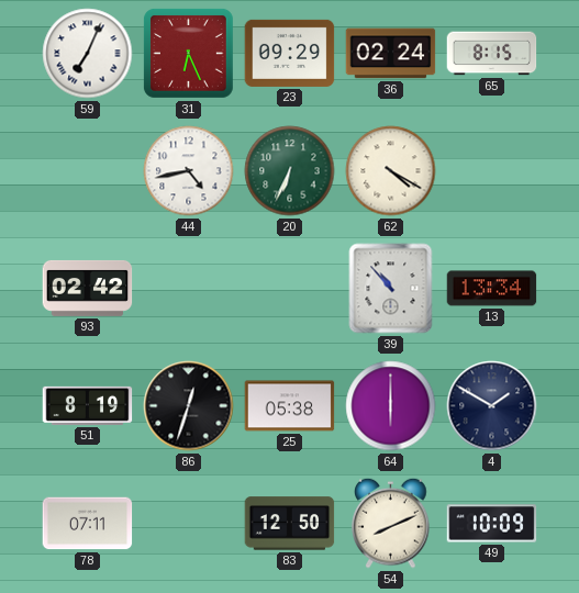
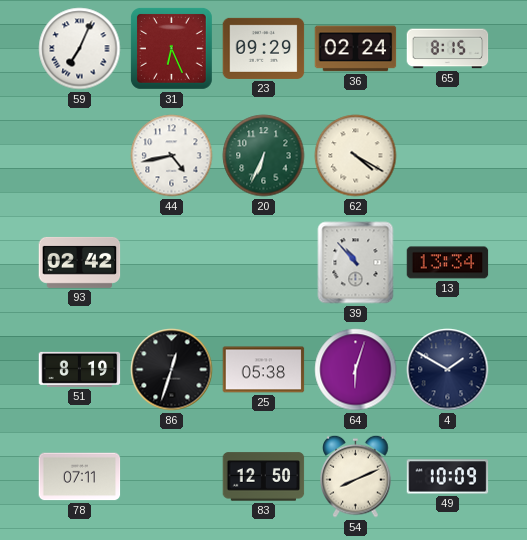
64: 6:00 -> 6:03 (356, 370)
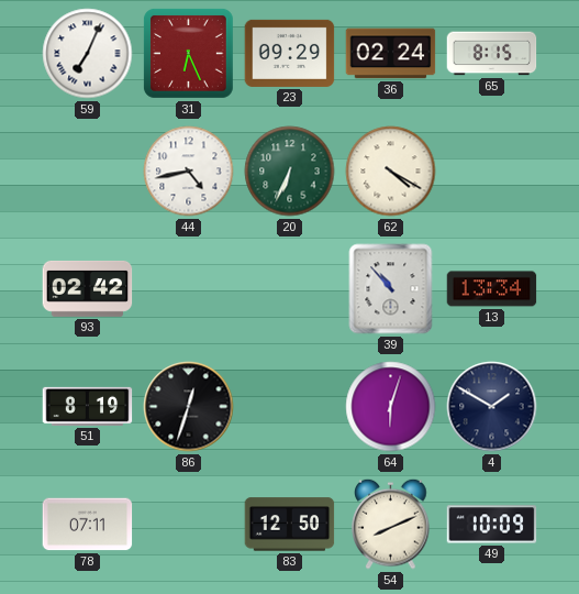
25: 05:38 -> none (264, 370)
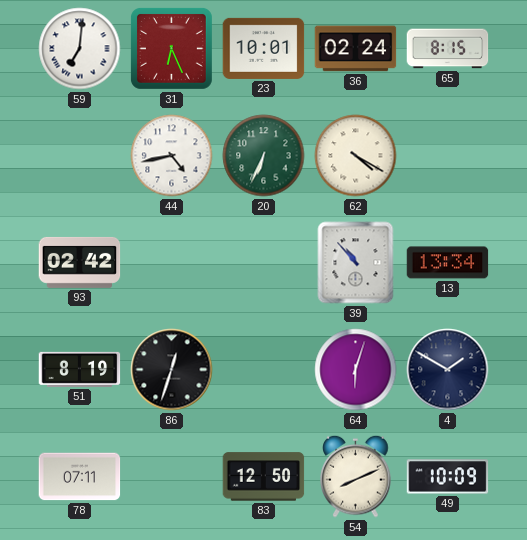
59: 7:04 -> 7:01 (80, 49)
23: 09:29 -> 10:01 (264, 48)
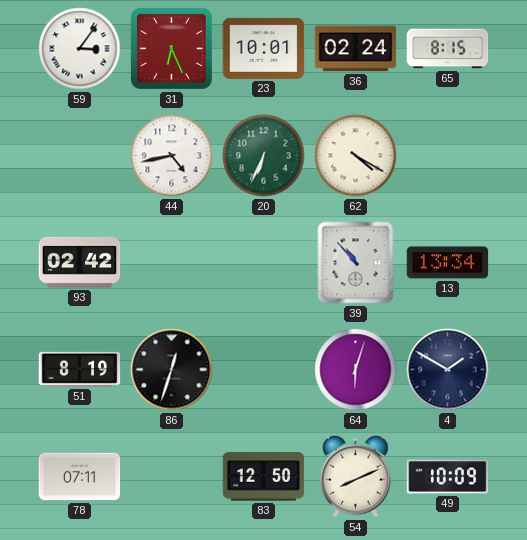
59: 7:01 -> 3:06 (80, 49)
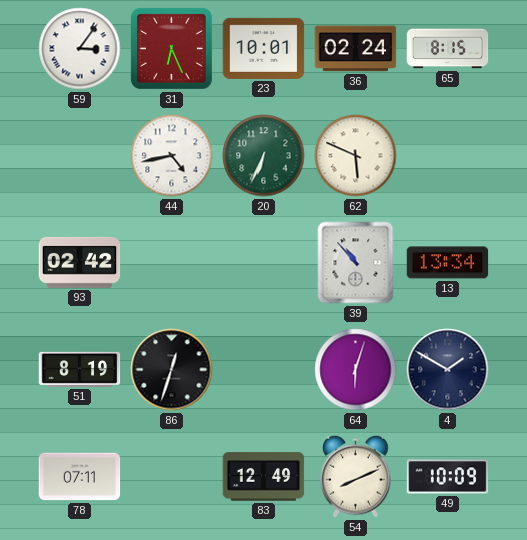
62: 4:20 -> 5:49 (356, 156)
83: 12:50 -> 12:49 (264, 477)
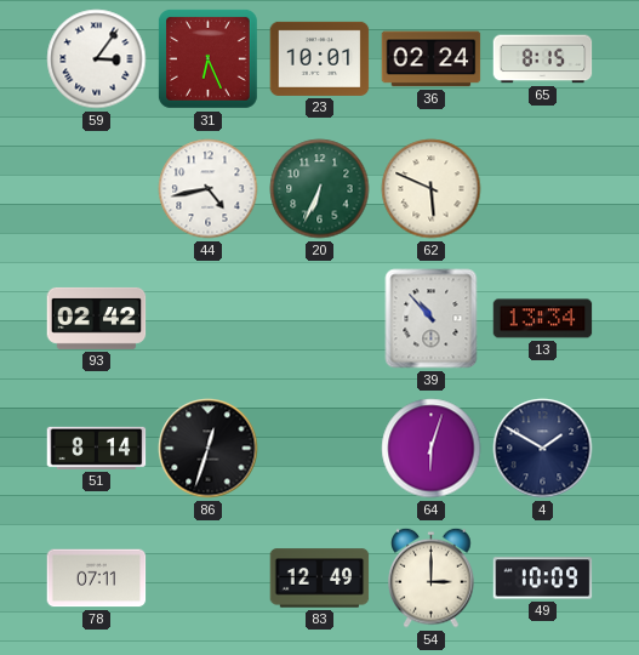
51: 8:19 -> 8:14 (97, 448)
54: 8:11 -> 3:00 (432, 577)
